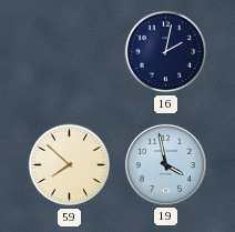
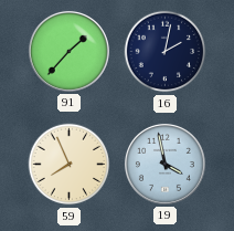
91: none -> 1:37 (68, 51)
59: 7:52 -> 7:56 (70, 165)
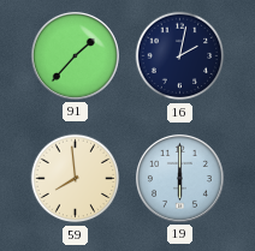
59: 7:56 -> 7:59 (76, 179)
19: 3:58 -> 6:00 (179, 178)
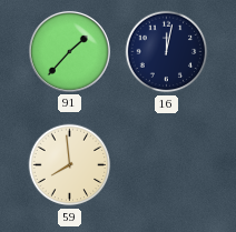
16: 2:02 -> 12:02 (167, 52)
19: 6:00 -> none (179, 178)
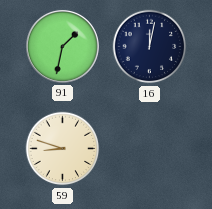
91: 1:37 -> 1:32 (62, 46)
59: 7:59 -> 8:48 (63, 149)
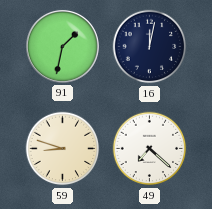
49: none -> 7:22 (150, 149)
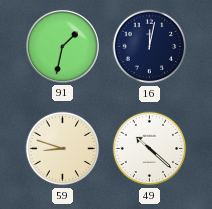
49: 7:22 -> 10:22 (150, 149)
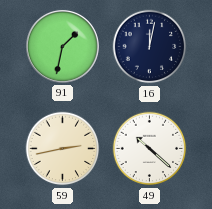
59: 8:48 -> 2:43 (63, 149)
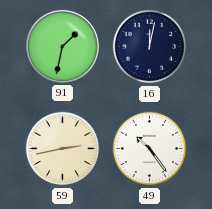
49: 10:22 -> 10:24 (150, 149)
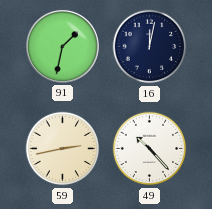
49: 10:24 -> 10:23 (150, 149)
